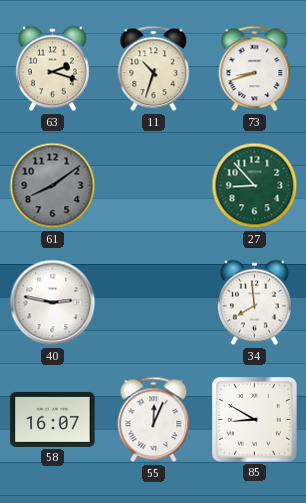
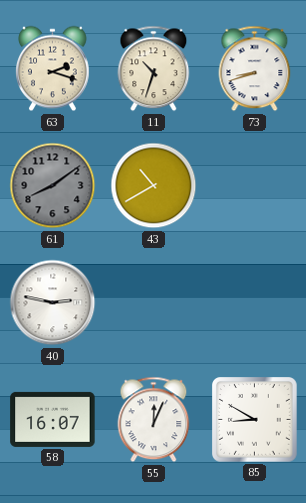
43: none -> 10:40 (154, 186)
27: 8:53 -> none (255, 186)
34: 7:59 -> none (255, 303)
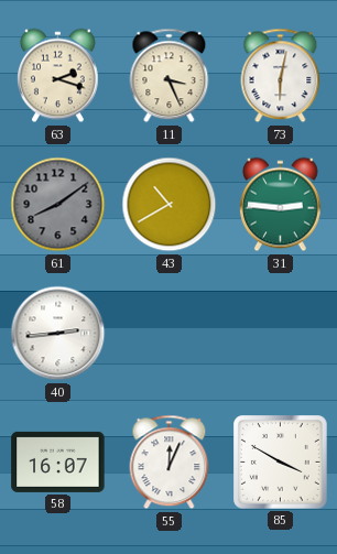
11: 10:33 -> 3:26 (170, 76)
73: 8:42 -> 6:02 (281, 76)
31: none -> 2:46 (281, 205)
40: 2:47 -> 2:44 (58, 334)
85: 8:50 -> 3:50 (281, 463)
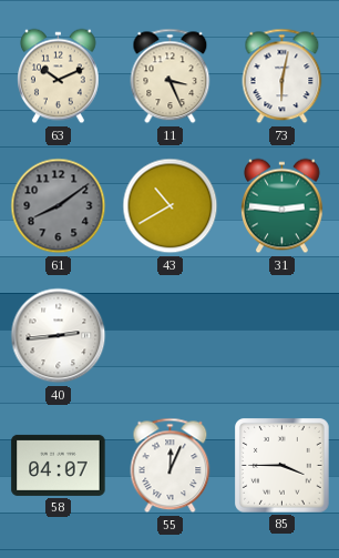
63: 2:18 -> 10:11 (59, 77)
58: 16:07 -> 04:07 (59, 465)
85: 3:50 -> 3:45 (282, 466)
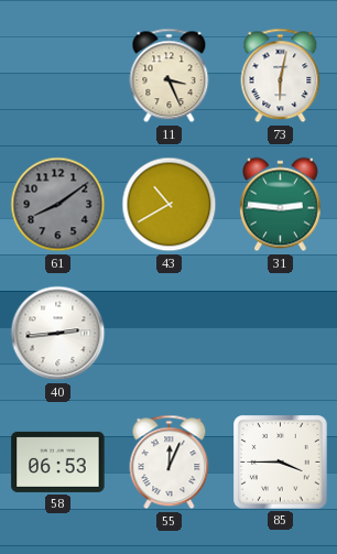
63: 10:11 -> none (59, 77)
58: 04:07 -> 06:53 (58, 461)
